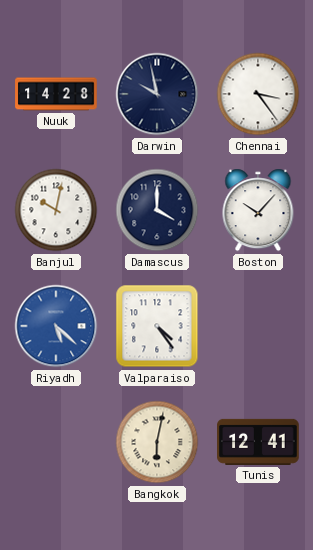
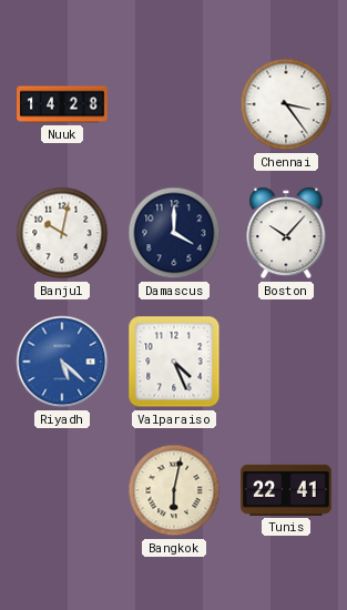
Darwin: 9:58 -> none (157, 94)
Valparaiso: 4:24 -> 4:26 (174, 362)
Tunis: 12:41 -> 22:41 (286, 490)
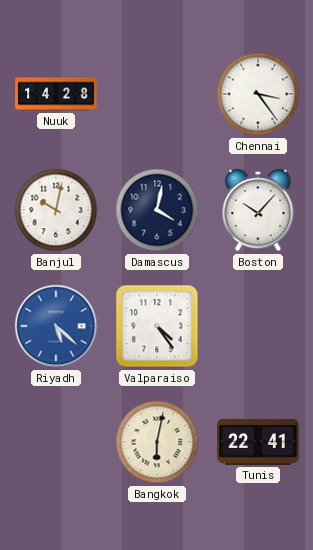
Damascus: 4:00 -> 4:02 (157, 210)
Valparaiso: 4:26 -> 4:24 (157, 326)
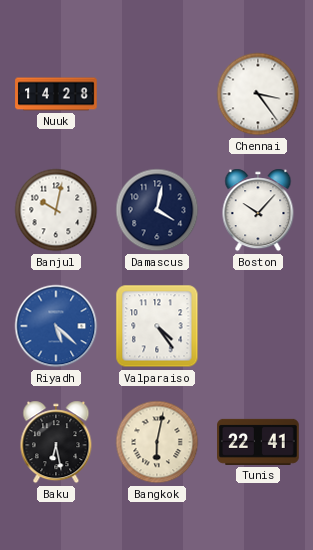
Baku: none -> 6:28 (56, 442)
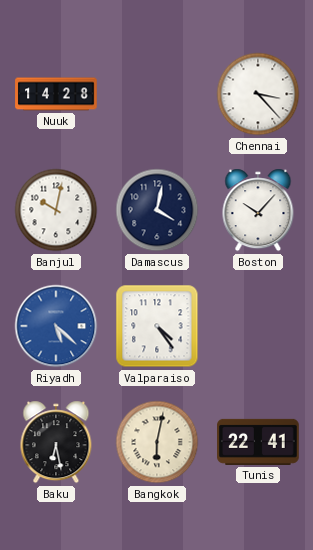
Chennai: 3:24 -> 3:23 (258, 94)
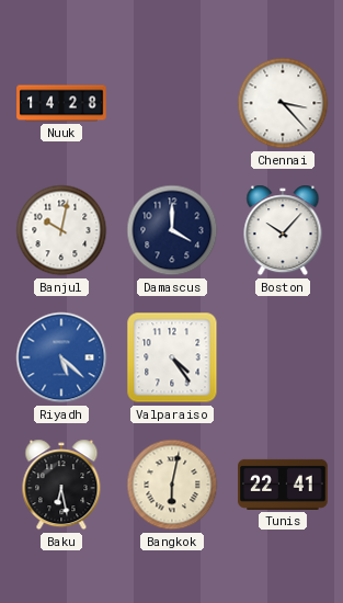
Damascus: 4:02 -> 4:00 (172, 230)
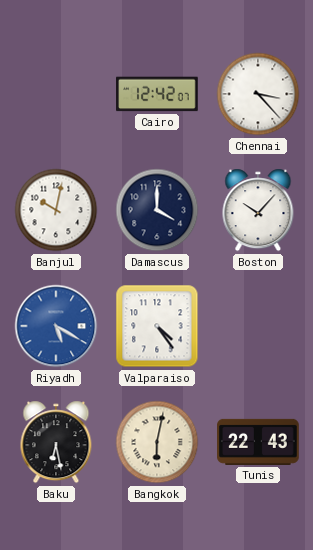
Nuuk: 14:28 -> none (61, 103)
Cairo: none -> 12:42 (157, 94)
Riyadh: 5:22 -> 5:20 (56, 326)
Tunis: 22:41 -> 22:43 (258, 442)
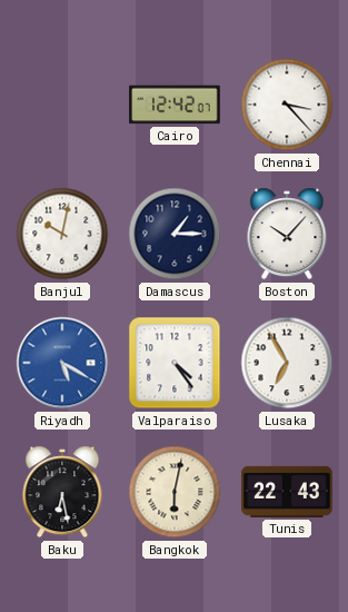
Damascus: 4:00 -> 1:15 (175, 234)
Lusaka: none -> 6:55 (287, 363)
